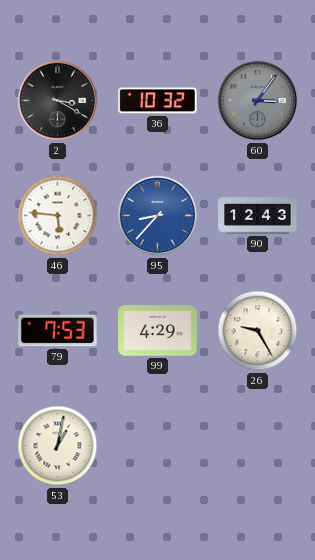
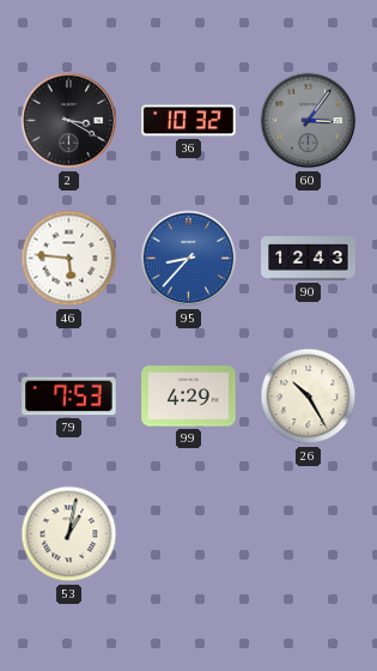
26: 9:25 -> 10:25 (309, 397)
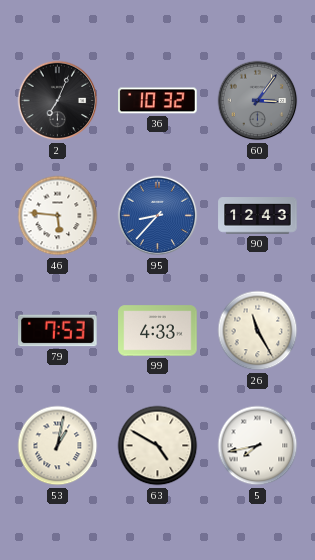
2: 3:20 -> 7:04 (58, 101)
99: 4:29 -> 4:33 (158, 331)
26: 10:25 -> 11:25 (258, 331)
63: none -> 4:50 (158, 446)
5: none -> 7:43 (258, 446)
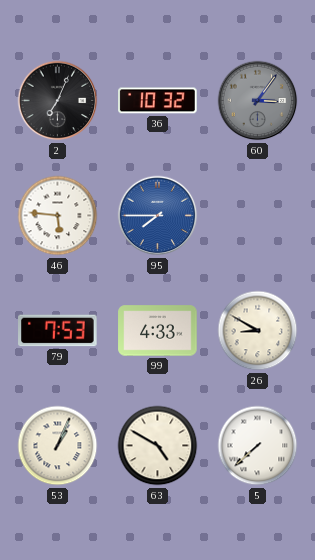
95: 8:37 -> 7:45 (158, 216)
90: 12:43 -> none (258, 216)
26: 11:25 -> 8:50 (258, 331)
53: 1:02 -> 1:04 (58, 446)
5: 7:43 -> 7:38 (258, 446)
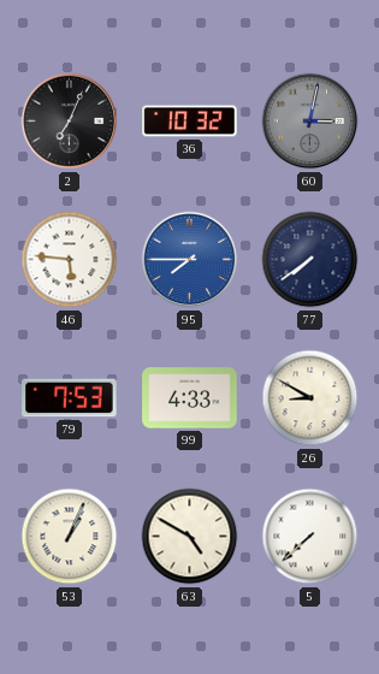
60: 3:06 -> 3:02 (310, 122)
77: none -> 7:39 (310, 260)
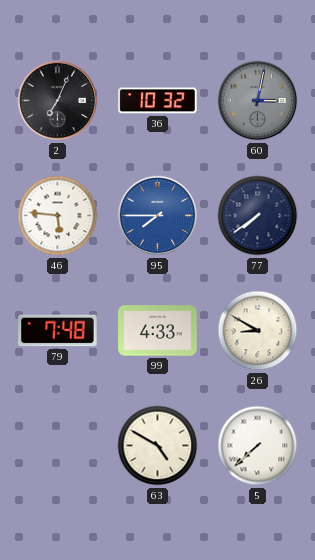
79: 7:53 -> 7:48 (58, 331)
53: 1:04 -> none (70, 537)
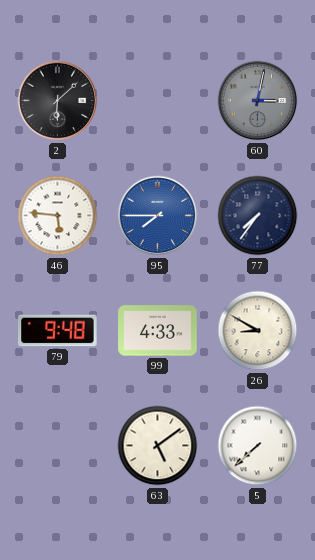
2: 7:04 -> 6:08 (58, 101)
36: 10:32 -> none (158, 101)
77: 7:39 -> 7:36 (258, 216)
79: 7:48 -> 9:48 (58, 331)
63: 4:50 -> 5:09 (158, 446)
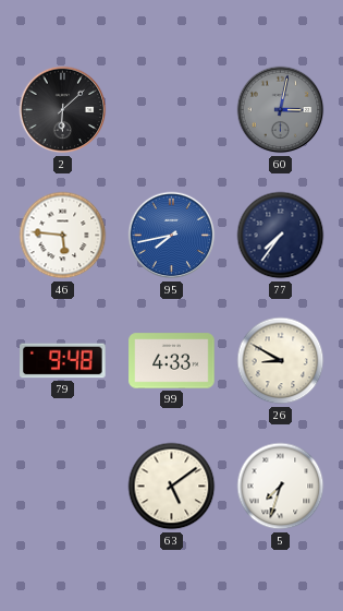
95: 7:45 -> 7:43 (172, 236)
5: 7:38 -> 7:33 (281, 487)
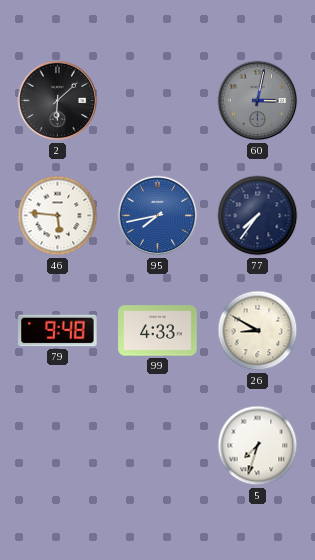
63: 5:09 -> none (172, 487)
